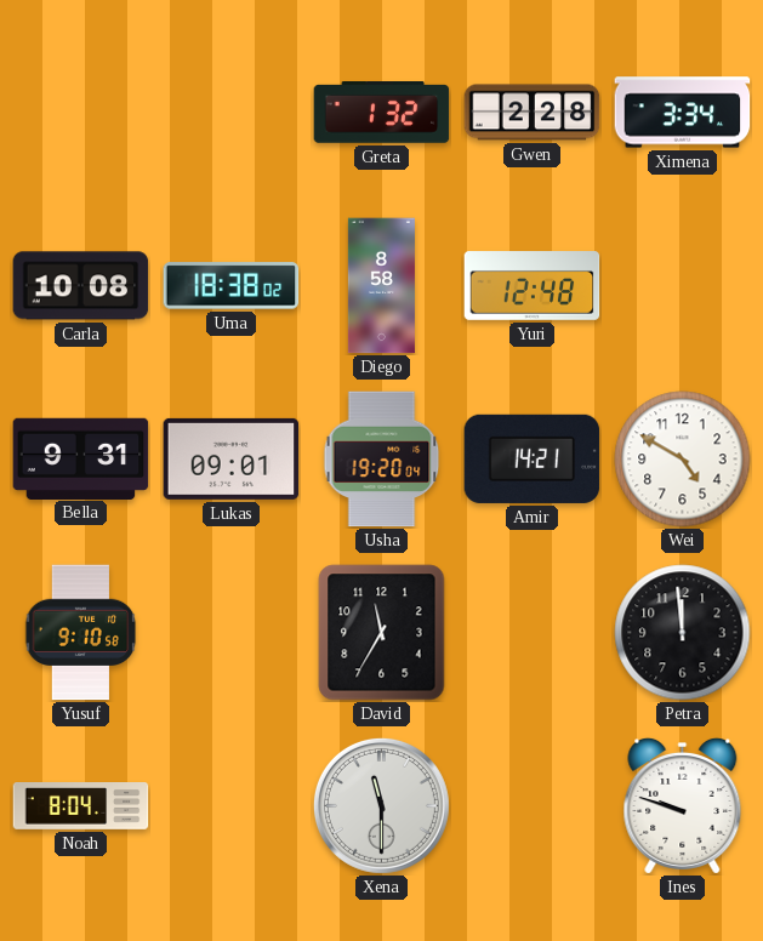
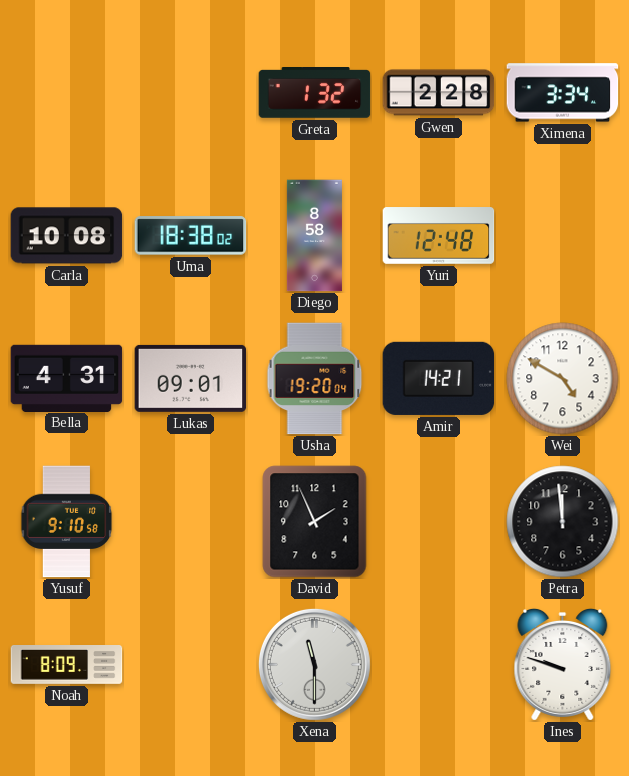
Bella: 9:31 -> 4:31 (67, 378)
David: 11:35 -> 1:56 (315, 522)
Noah: 8:04 -> 8:09 (67, 665)
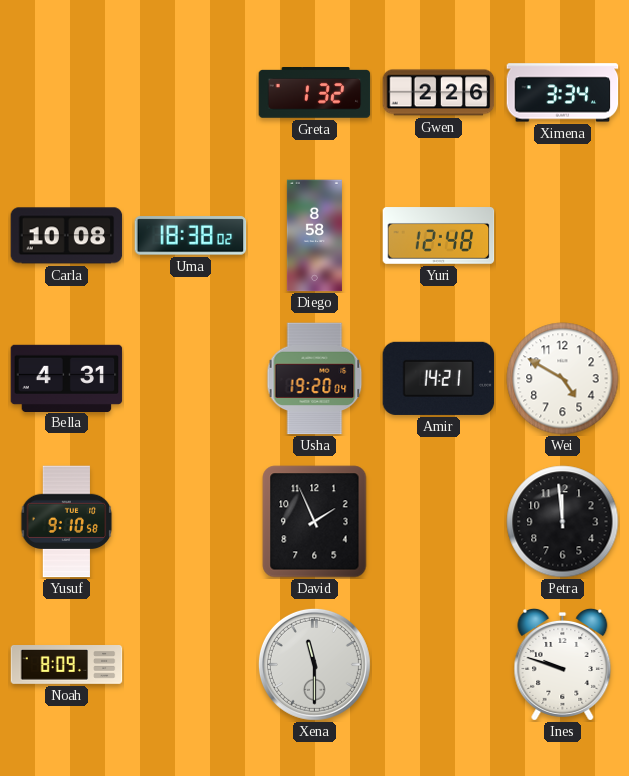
Gwen: 2:28 -> 2:26 (439, 93)
Lukas: 09:01 -> none (191, 378)
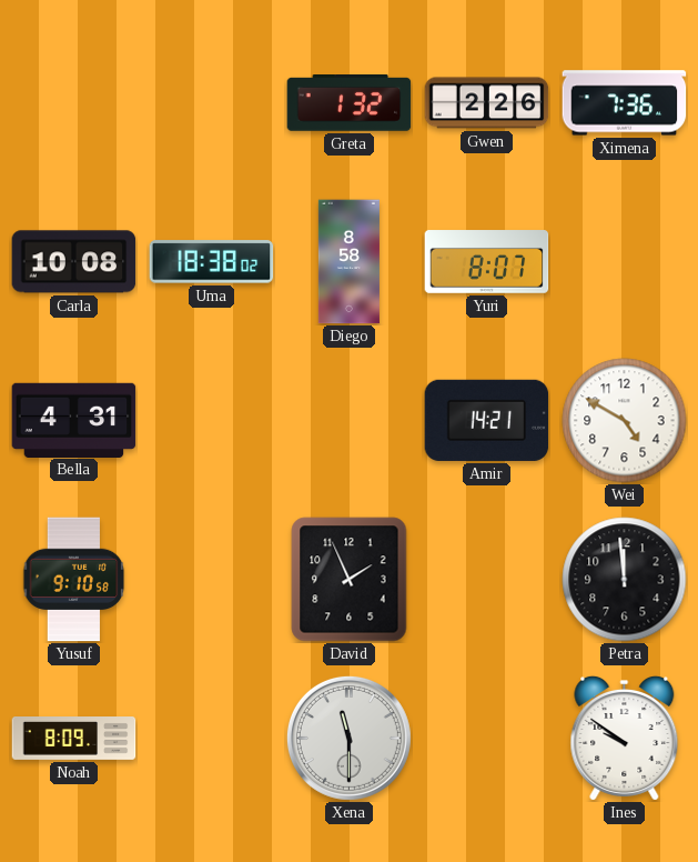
Ximena: 3:34 -> 7:36 (625, 103)
Yuri: 12:48 -> 8:07 (487, 262)
Usha: 19:20 -> none (315, 379)
Ines: 9:48 -> 9:51 (625, 738)
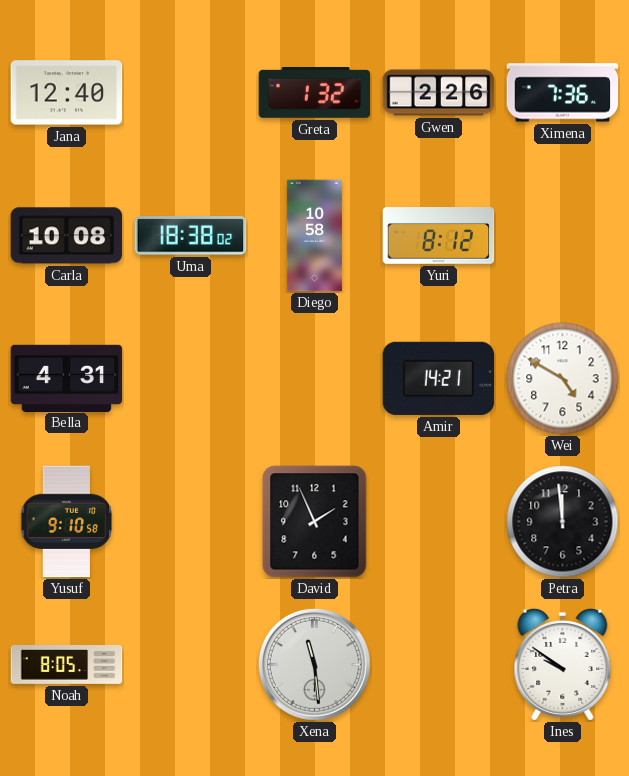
Jana: none -> 12:40 (67, 93)
Diego: 8:58 -> 10:58 (314, 236)
Yuri: 8:07 -> 8:12 (439, 236)
Noah: 8:09 -> 8:05 (67, 665)
Xena: 11:30 -> 11:29 (314, 664)
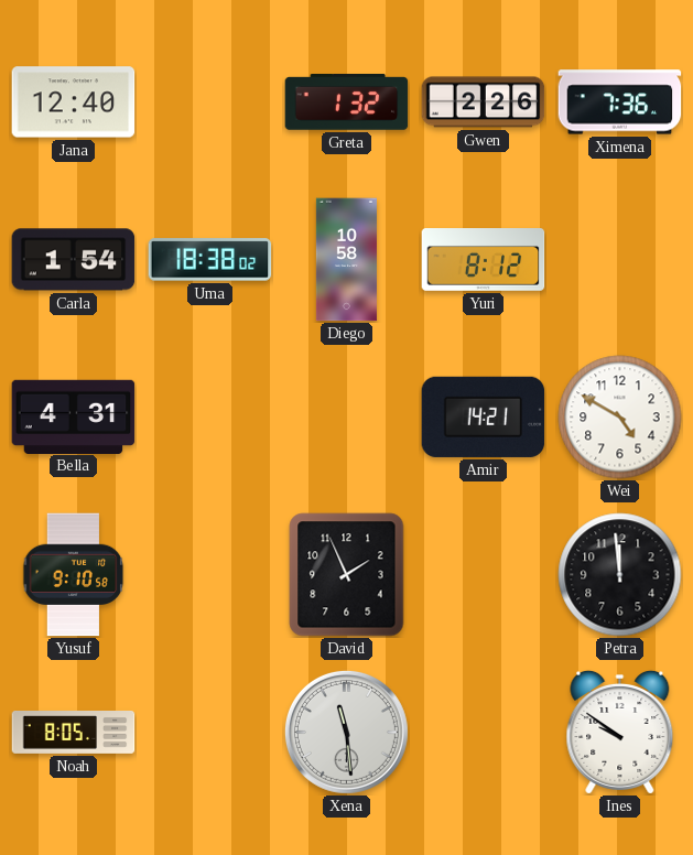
Carla: 10:08 -> 1:54 (74, 260)
